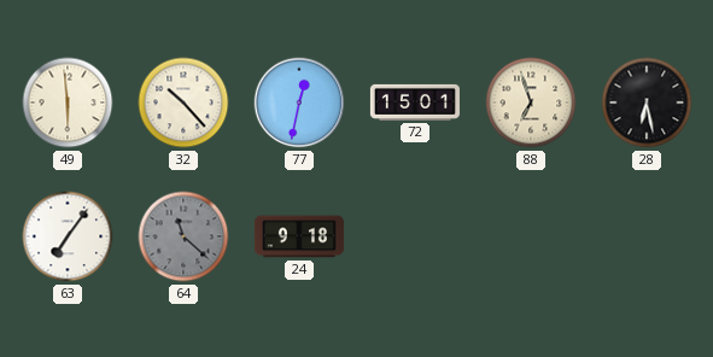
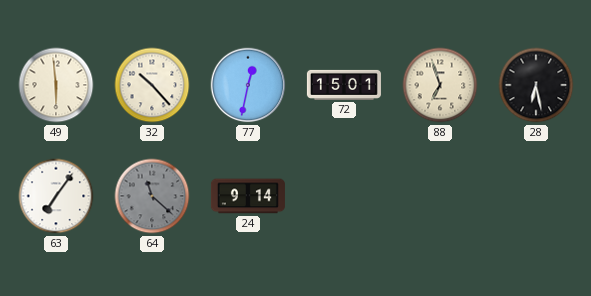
24: 9:18 -> 9:14 (248, 196)
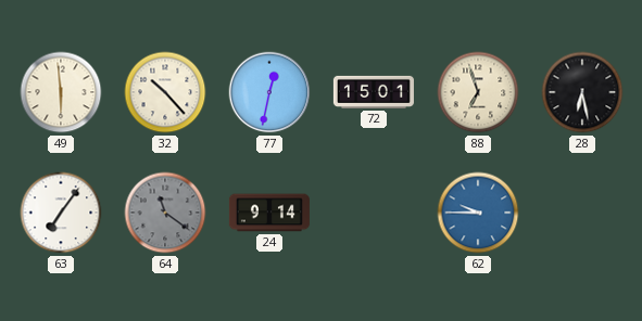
64: 11:22 -> 11:21 (165, 213)
62: none -> 9:45 (478, 213)
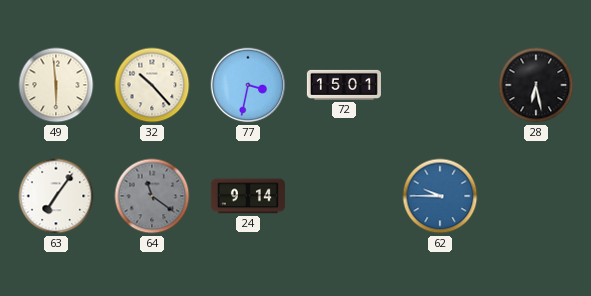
77: 12:32 -> 3:32 (248, 85)
88: 6:57 -> none (478, 92)
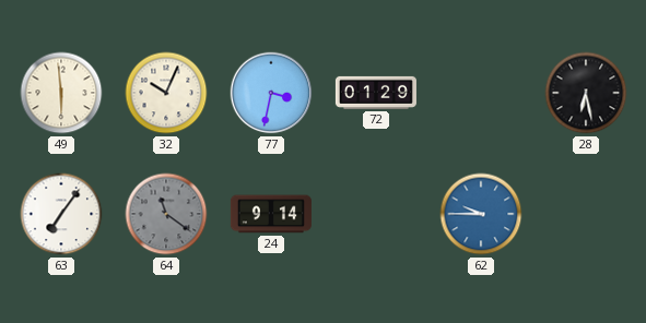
32: 10:23 -> 10:04 (166, 93)
72: 15:01 -> 01:29 (376, 93)
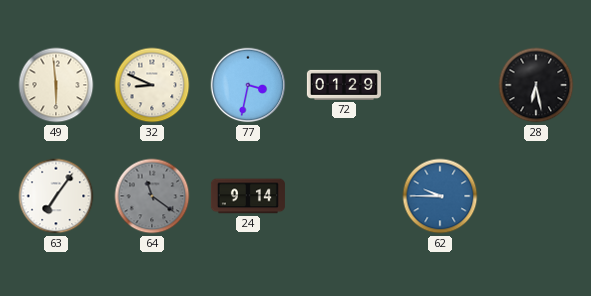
32: 10:04 -> 8:49 (152, 85)
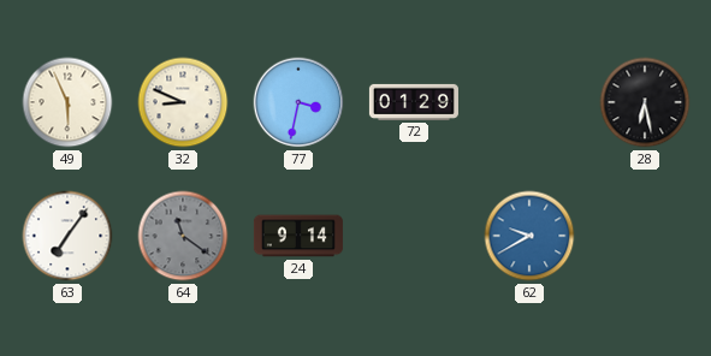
49: 5:59 -> 5:56 (67, 102)
62: 9:45 -> 9:40 (529, 236)
